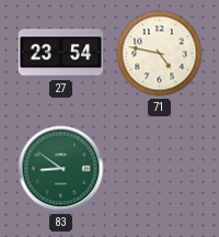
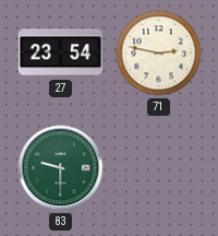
71: 4:47 -> 2:47 (159, 54)
83: 8:51 -> 9:30 (61, 168)
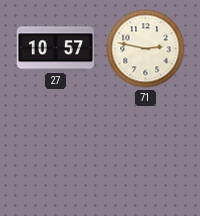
27: 23:54 -> 10:57 (56, 49)
83: 9:30 -> none (61, 168)
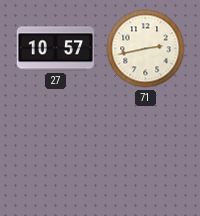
71: 2:47 -> 2:43 (146, 49)
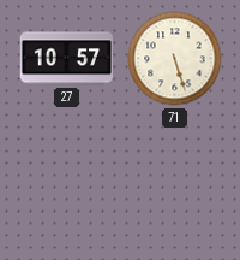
71: 2:43 -> 5:27 (175, 59)
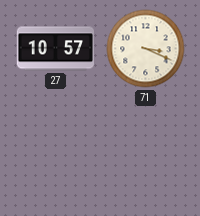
71: 5:27 -> 3:19 (146, 49)
